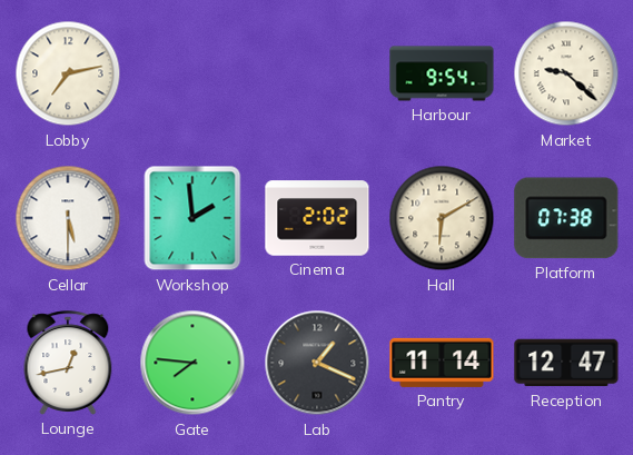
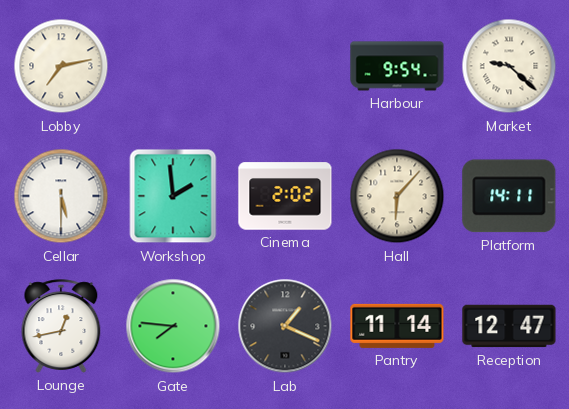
Hall: 6:10 -> 6:07 (397, 196)
Platform: 07:38 -> 14:11 (509, 196)
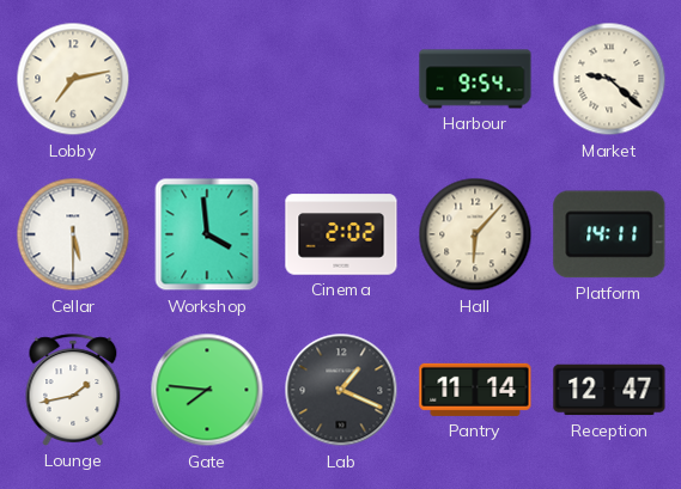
Workshop: 1:59 -> 3:59 (207, 234)
Lounge: 12:43 -> 1:43 (73, 390)
